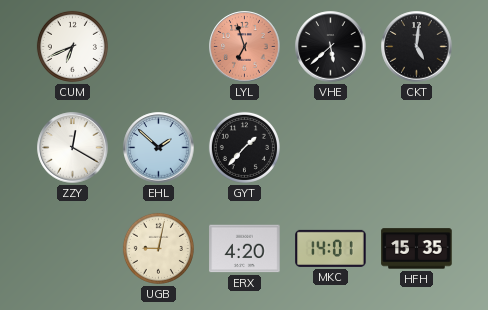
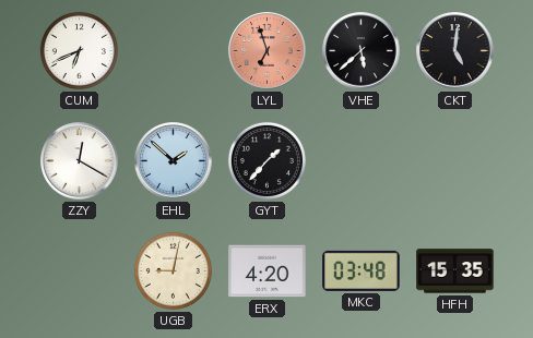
MKC: 14:01 -> 03:48 (362, 270)
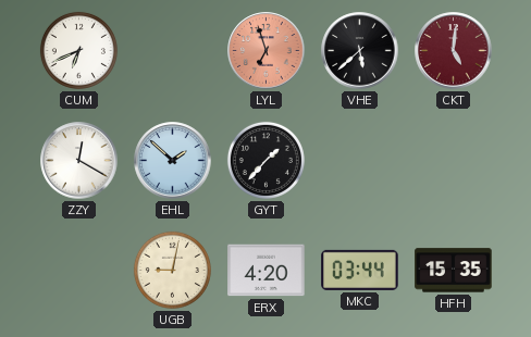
CKT dial: black -> burgundy (454, 51)
MKC: 03:48 -> 03:44 (360, 270)
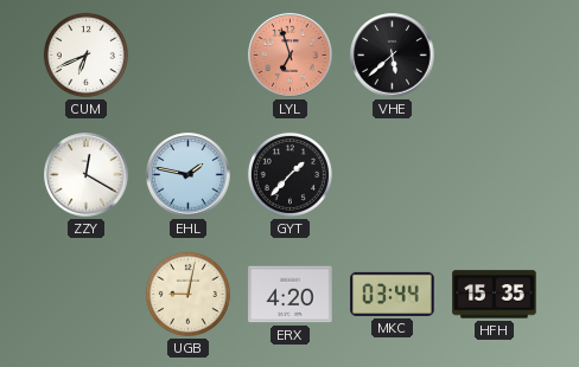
CKT: 5:01 -> none (454, 51)
EHL: 1:52 -> 1:47 (189, 175)
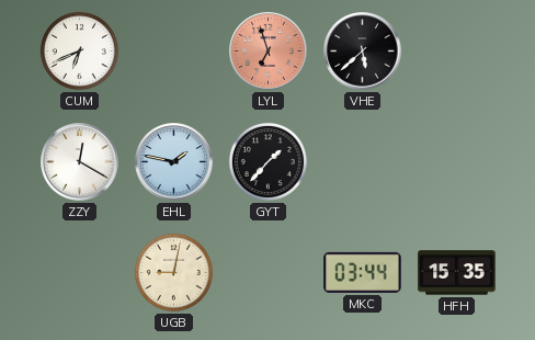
ERX: 4:20 -> none (291, 295)
